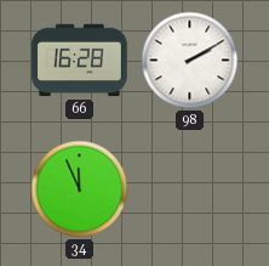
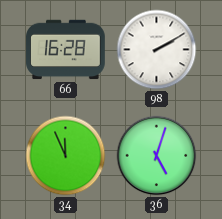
36: none -> 5:03 (157, 156)
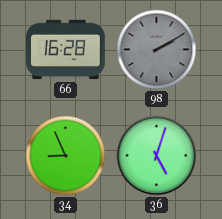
98 dial: white -> grey (157, 50)
34: 11:56 -> 8:56 (66, 156)
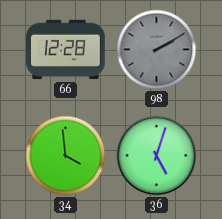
66: 16:28 -> 12:28 (66, 50)
34: 8:56 -> 3:59 (66, 156)
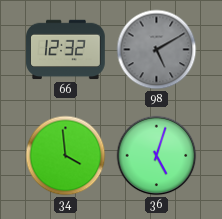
66: 12:28 -> 12:32 (66, 50)
98: 2:10 -> 5:10 (157, 50)
